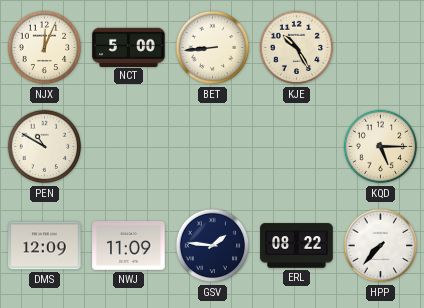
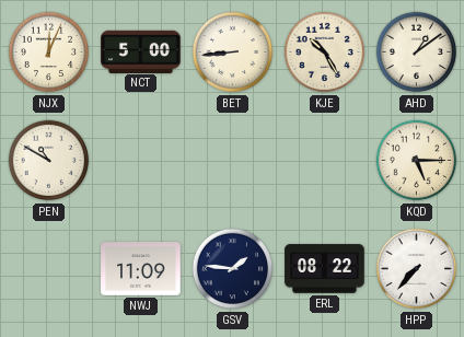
AHD: none -> 1:09 (417, 53)
DMS: 12:09 -> none (45, 246)
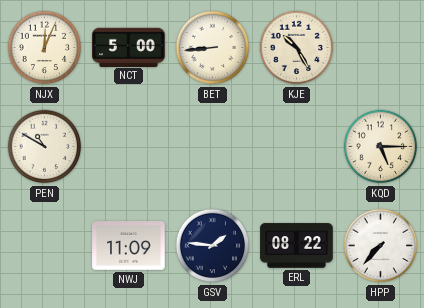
AHD: 1:09 -> none (417, 53)
